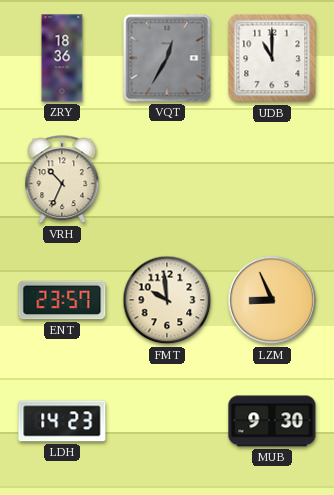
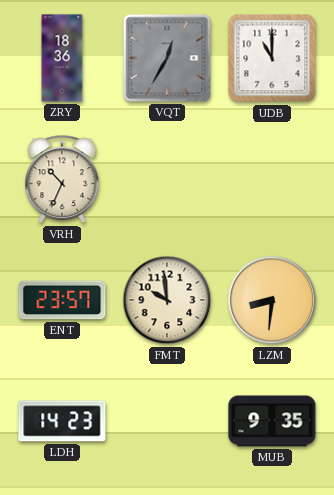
LZM: 8:56 -> 8:31 (272, 300)
MUB: 9:30 -> 9:35 (272, 421)
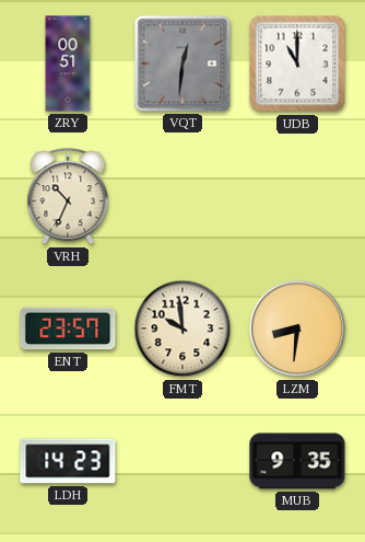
ZRY: 18:36 -> 00:51 (68, 64)
VQT: 12:35 -> 12:31 (182, 64)
